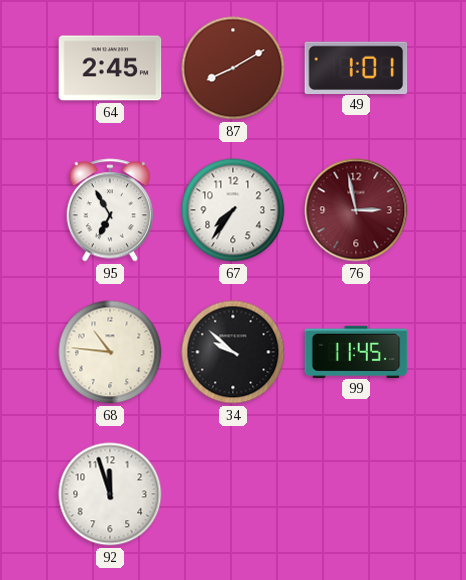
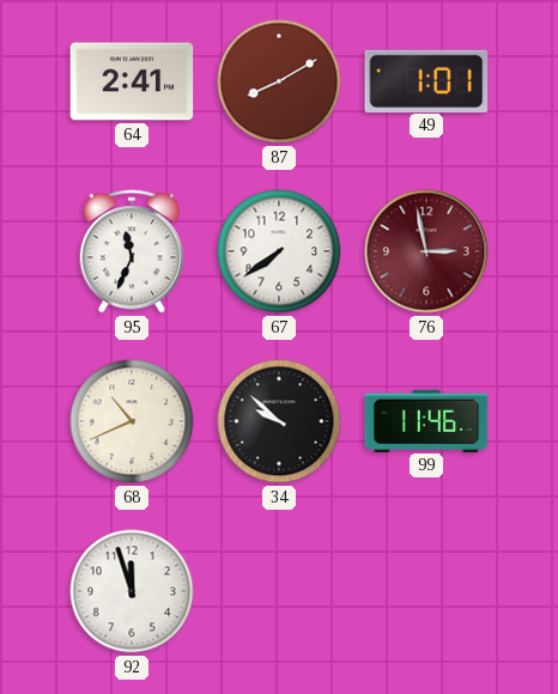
64: 2:45 -> 2:41 (132, 81)
95: 6:55 -> 11:34 (132, 251)
67: 7:36 -> 7:39 (279, 251)
68: 10:46 -> 10:41 (132, 421)
99: 11:45 -> 11:46 (426, 420)
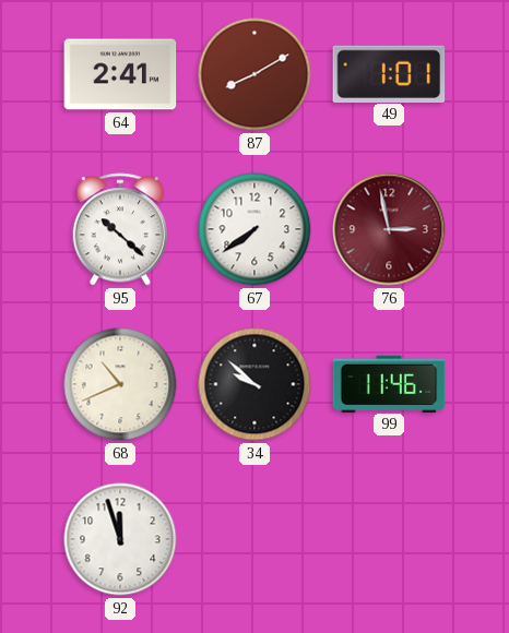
95: 11:34 -> 10:22 (120, 229)
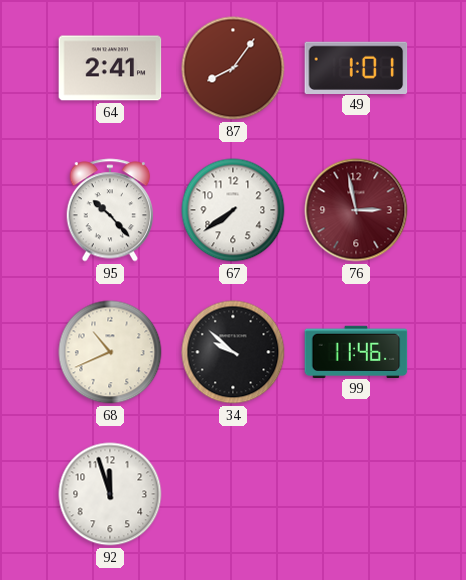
87: 8:10 -> 8:06 (233, 68)
95: 10:22 -> 10:23 (110, 210)
